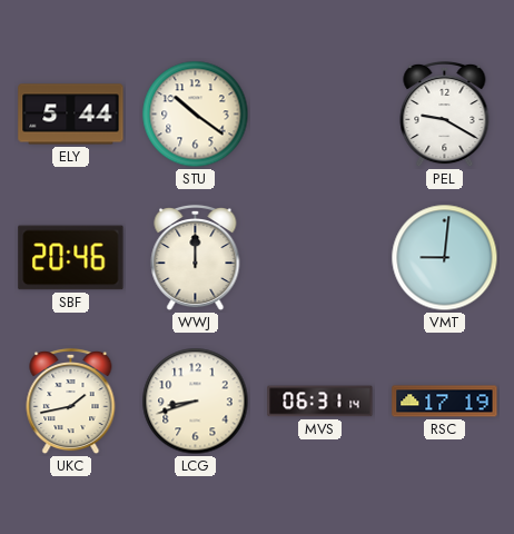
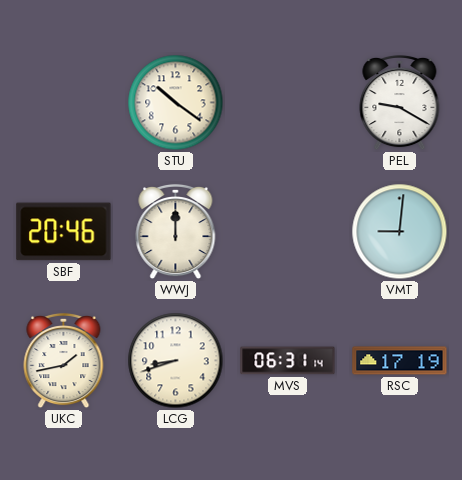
ELY: 5:44 -> none (71, 115)
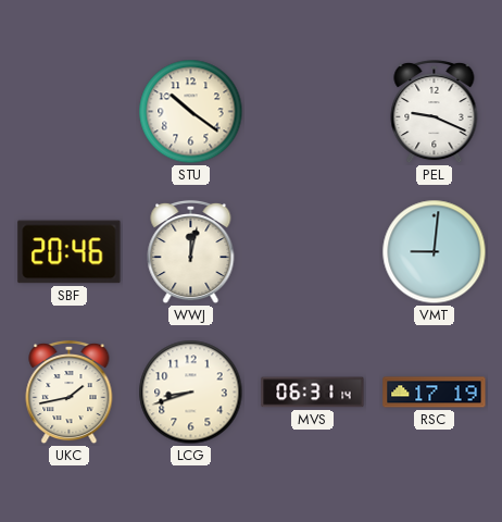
PEL: 9:20 -> 9:19 (435, 112)
WWJ: 12:00 -> 12:02 (191, 252)
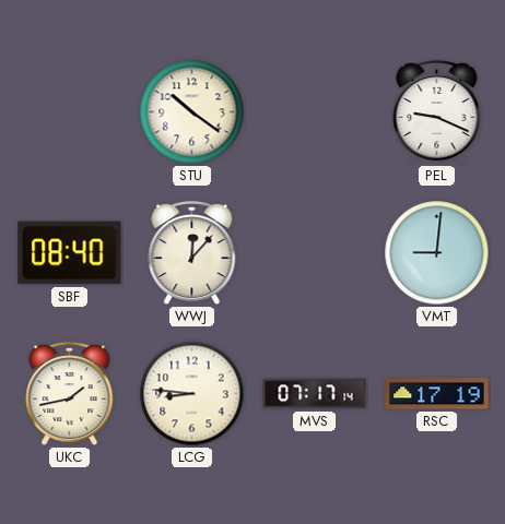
SBF: 20:46 -> 08:40 (70, 253)
WWJ: 12:02 -> 12:07 (192, 253)
LCG: 8:42 -> 8:46 (192, 394)
MVS: 06:31 -> 07:17 (315, 394)
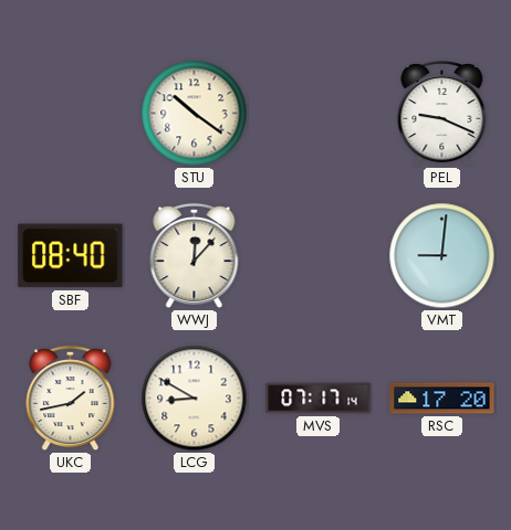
LCG: 8:46 -> 8:50 (195, 399)
RSC: 17:19 -> 17:20 (442, 399)
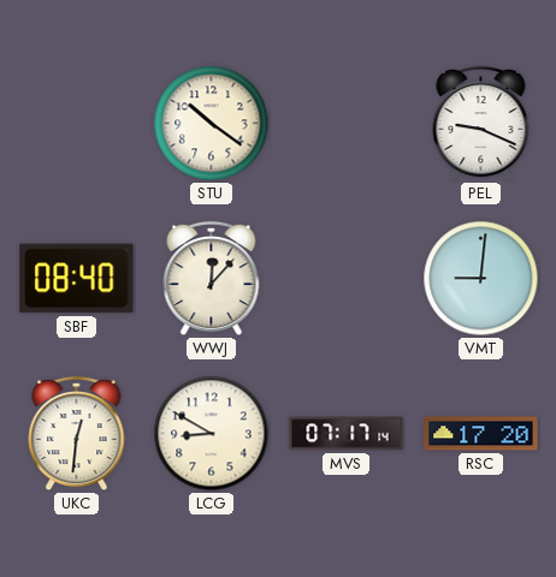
UKC: 1:43 -> 12:31 (77, 434)
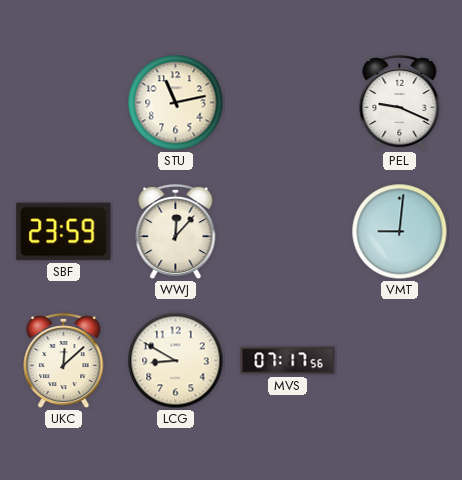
STU: 10:21 -> 11:13 (176, 103)
SBF: 08:40 -> 23:59 (64, 232)
UKC: 12:31 -> 12:08 (64, 361)
MVS: 07:17:14 -> 07:17:56 (288, 361)
RSC: 17:20 -> none (481, 434)
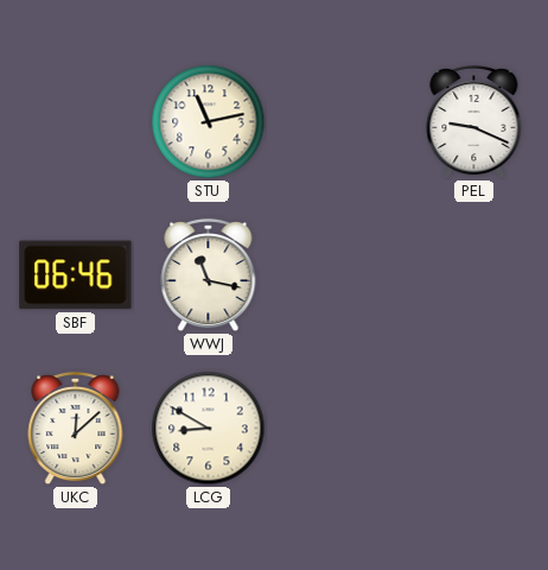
SBF: 23:59 -> 06:46 (76, 275)
WWJ: 12:07 -> 11:17 (209, 275)
VMT: 9:01 -> none (400, 232)
MVS: 07:17 -> none (288, 361)
